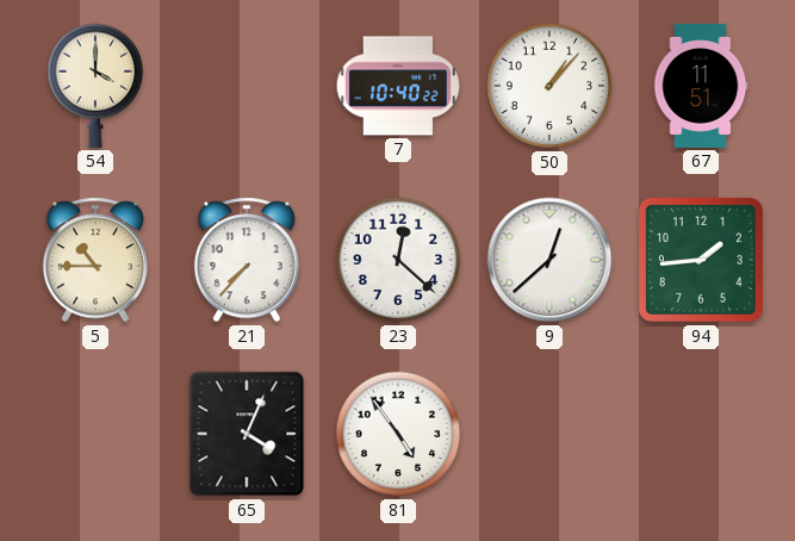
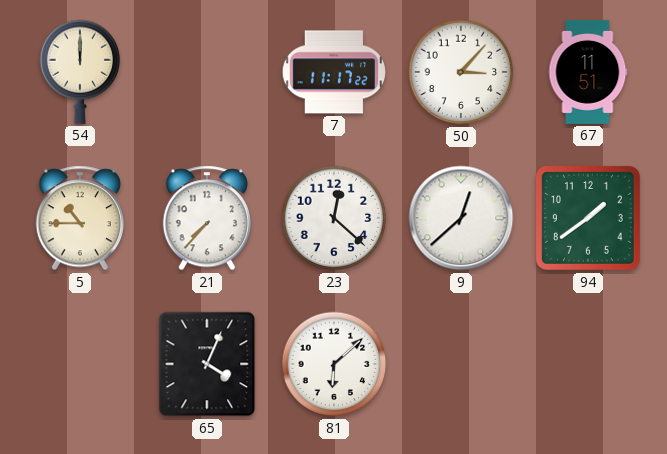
54: 4:00 -> 12:00 (80, 72)
7: 10:40 -> 11:17 (333, 72)
50: 1:07 -> 3:07 (461, 72)
94: 1:44 -> 1:39 (588, 218)
81: 4:54 -> 6:08 (334, 364)
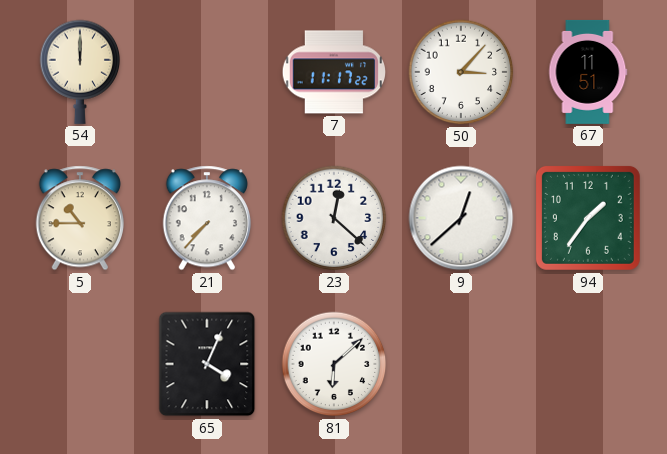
94: 1:39 -> 1:36 (588, 218)
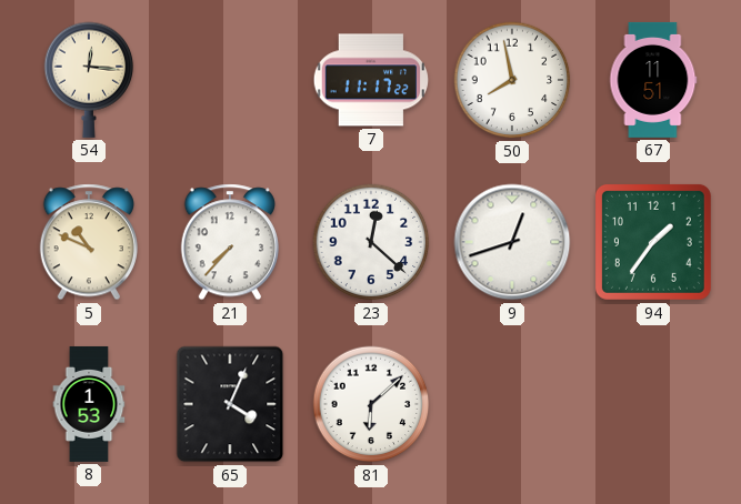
54: 12:00 -> 12:16 (89, 80)
50: 3:07 -> 7:58 (512, 80)
5: 10:45 -> 10:49 (88, 242)
9: 12:38 -> 12:42 (512, 242)
8: none -> 1:53 (89, 404)
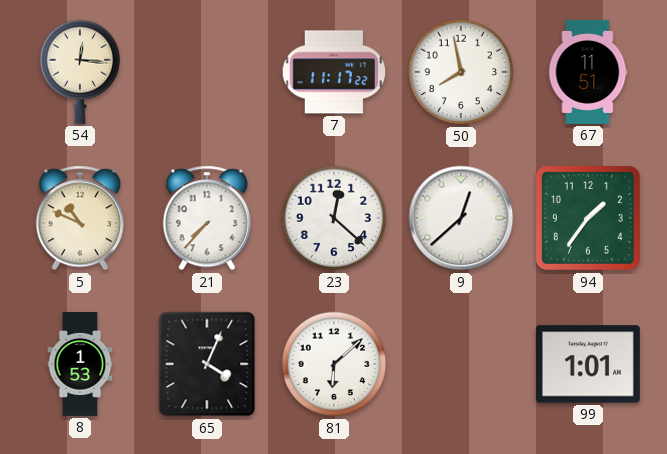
9: 12:42 -> 12:38 (461, 218)
99: none -> 1:01 (588, 364)
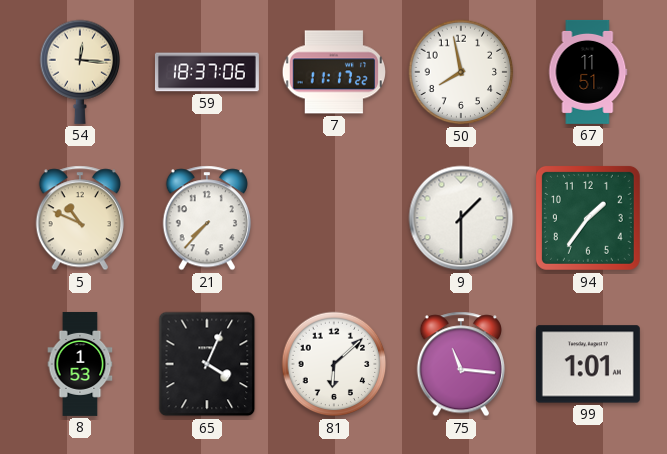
59: none -> 18:37 (207, 72)
23: 12:22 -> none (334, 218)
9: 12:38 -> 1:30 (461, 218)
75: none -> 11:16 (460, 364)
